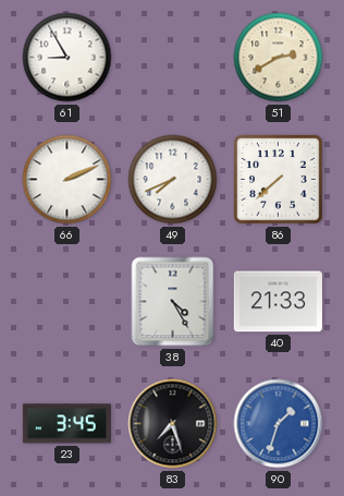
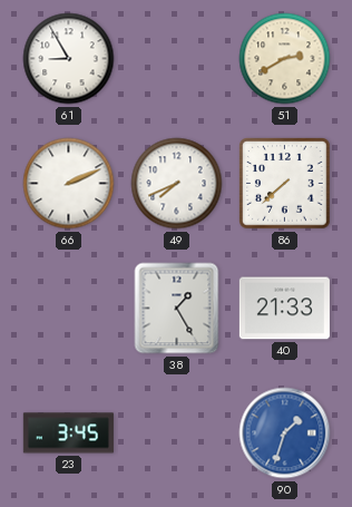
38: 4:25 -> 1:25 (177, 309)
83: 7:27 -> none (173, 424)
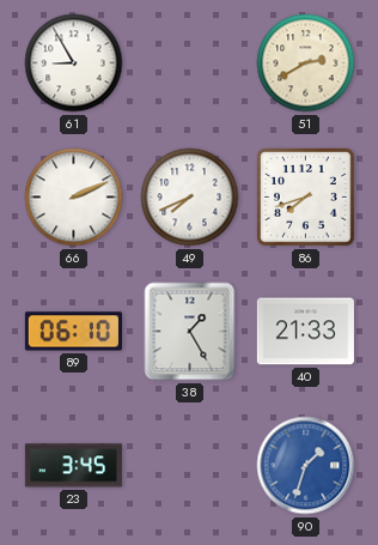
86: 7:38 -> 7:42 (306, 198)
89: none -> 06:10 (73, 332)
